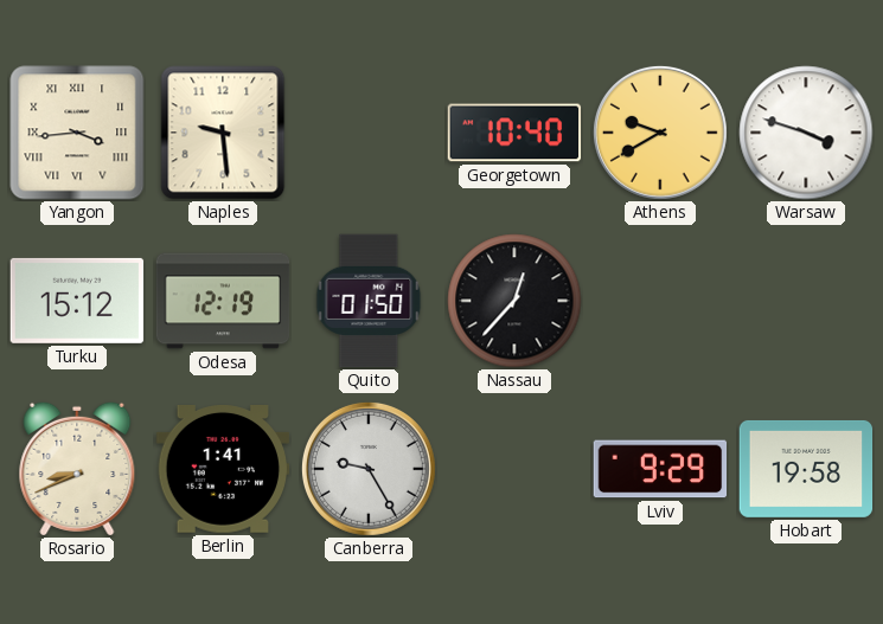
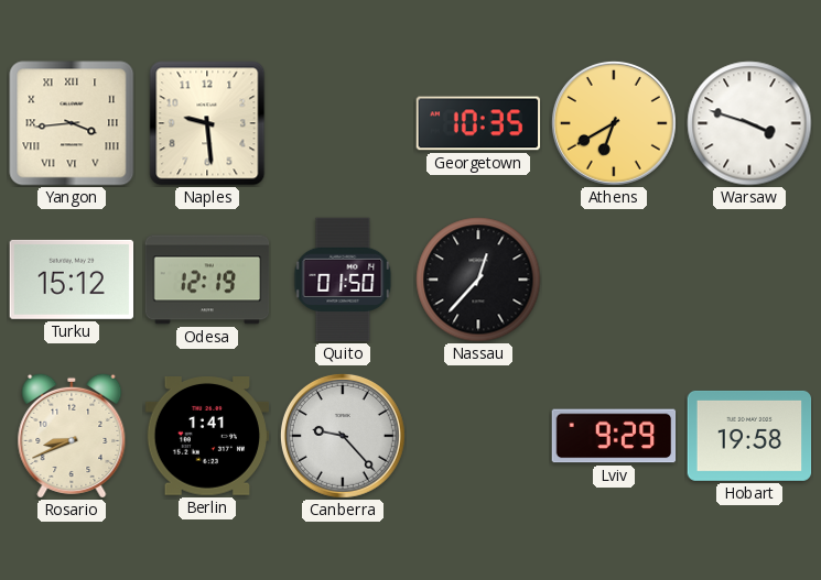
Georgetown: 10:40 -> 10:35 (478, 123)
Athens: 9:40 -> 6:40 (614, 123)
Canberra: 9:25 -> 9:23 (343, 436)
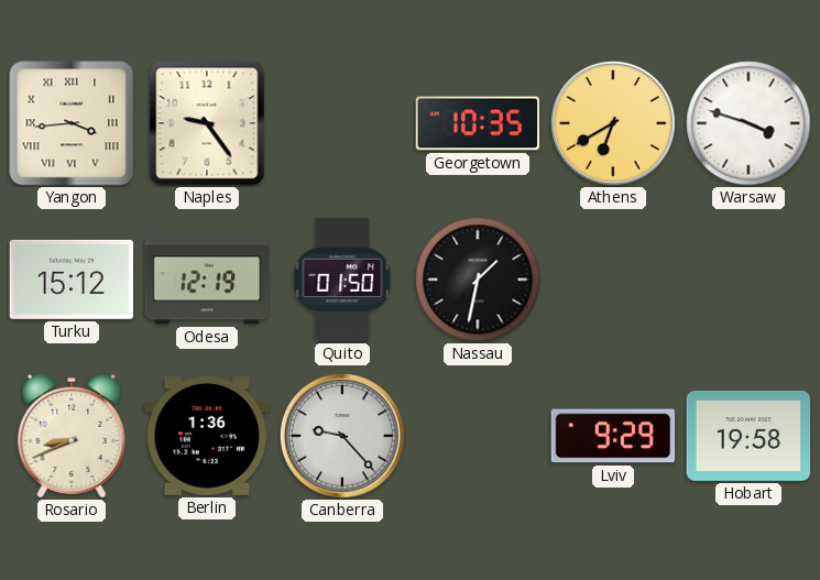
Naples: 9:29 -> 9:24 (207, 123)
Nassau: 12:37 -> 1:32 (478, 280)
Berlin: 1:41 -> 1:36 (207, 437)
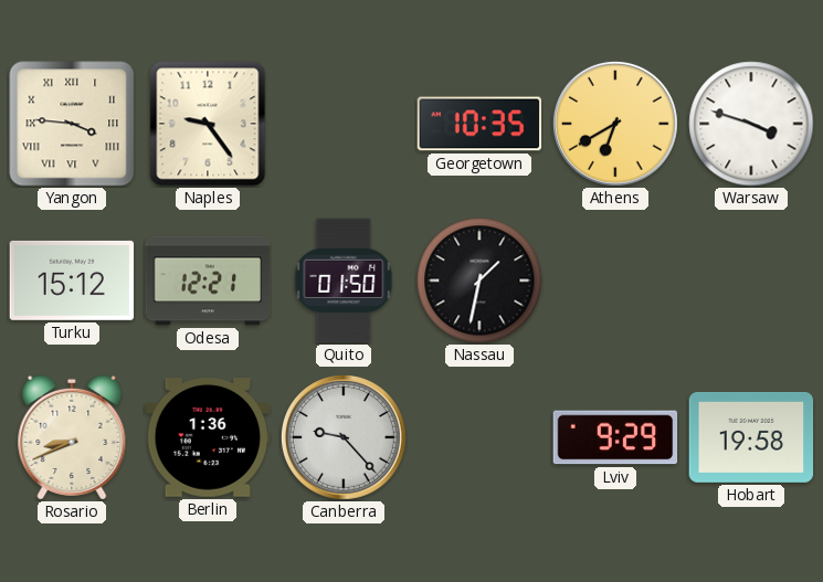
Yangon: 3:44 -> 3:46 (72, 124)
Odesa: 12:19 -> 12:21 (208, 281)
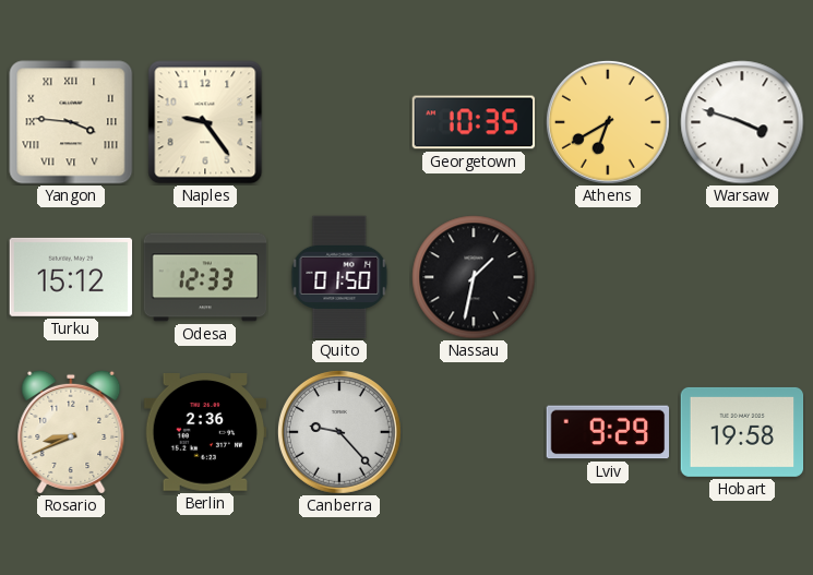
Odesa: 12:21 -> 12:33 (205, 277)
Berlin: 1:36 -> 2:36 (205, 433)
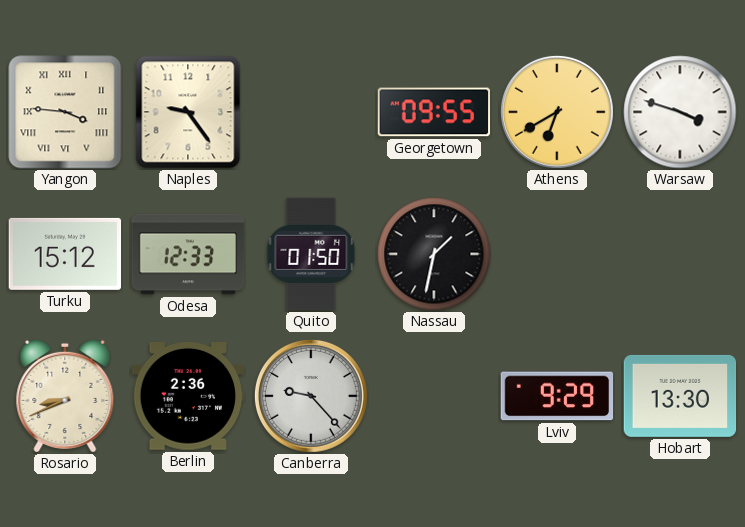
Georgetown: 10:35 -> 09:55 (434, 112)
Hobart: 19:58 -> 13:30 (680, 396)
